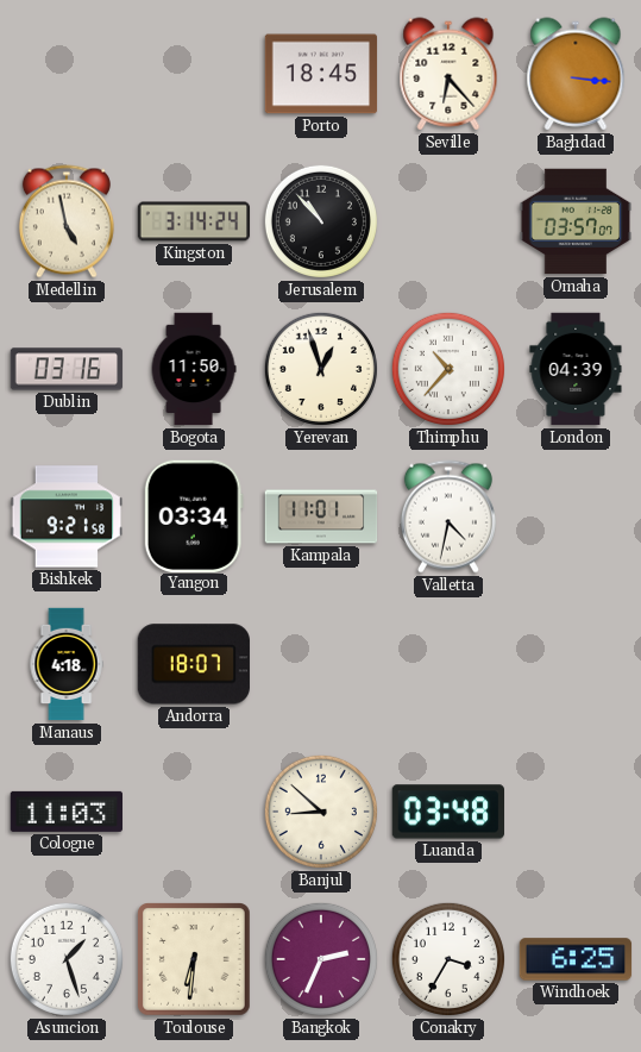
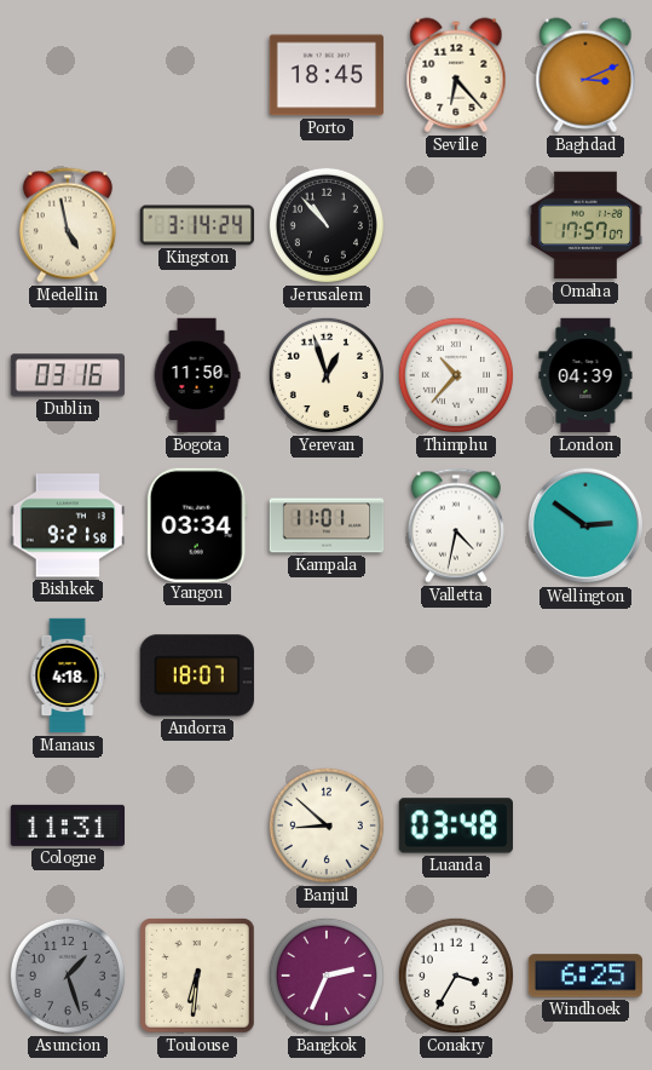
Baghdad: 3:16 -> 3:11 (585, 75)
Omaha: 03:57 -> 17:57 (585, 225)
Wellington: none -> 2:51 (585, 525)
Cologne: 11:03 -> 11:31 (68, 825)
Asuncion dial: white -> grey (68, 976)
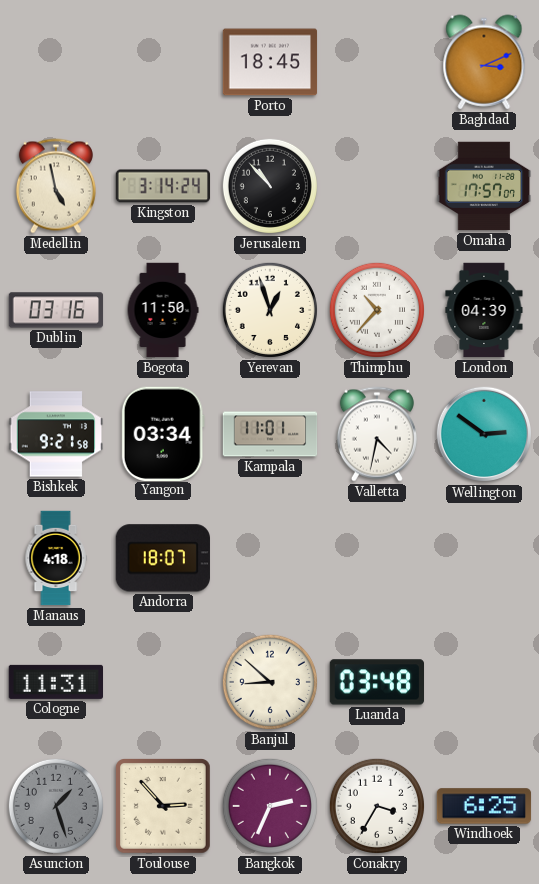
Seville: 6:23 -> none (456, 75)
Toulouse: 6:31 -> 2:53 (164, 807)
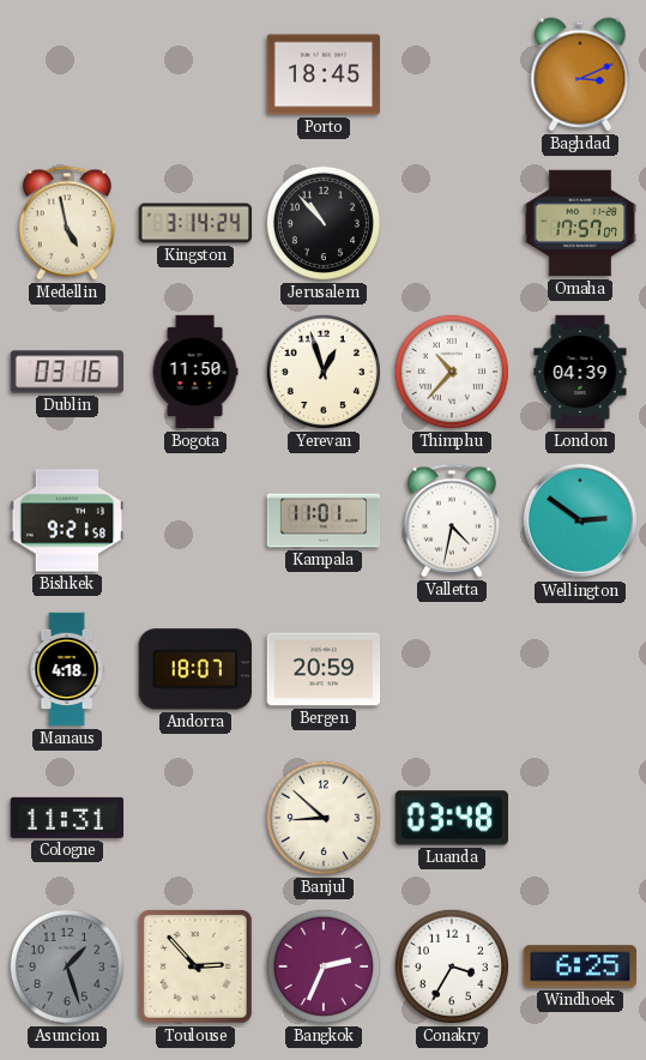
Yangon: 03:34 -> none (163, 433)
Bergen: none -> 20:59 (324, 669)
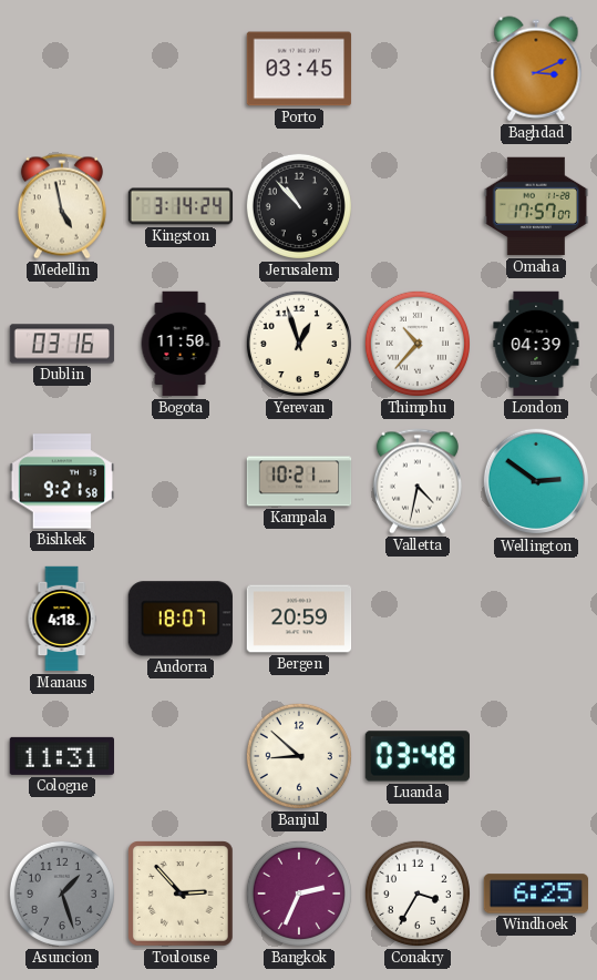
Porto: 18:45 -> 03:45 (299, 69)
Kampala: 11:01 -> 10:21 (299, 481)
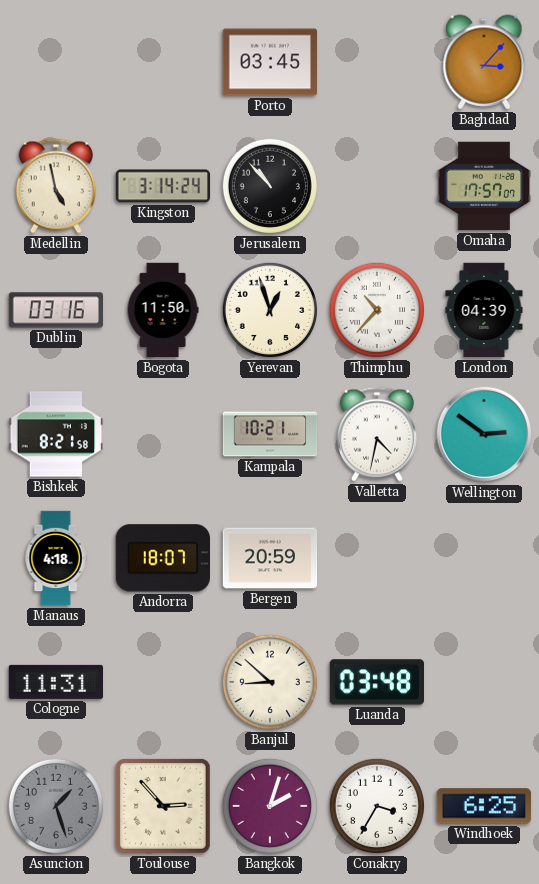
Baghdad: 3:11 -> 3:07 (484, 62)
Bishkek: 9:21 -> 8:21 (56, 434)
Bangkok: 2:34 -> 2:03 (270, 806)
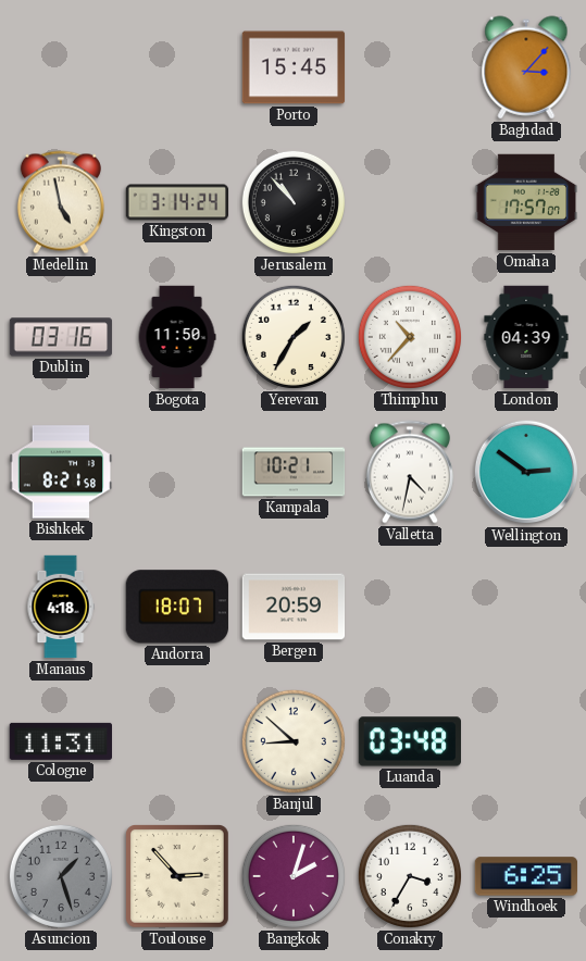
Porto: 03:45 -> 15:45 (294, 67)
Yerevan: 12:57 -> 1:35 (294, 337)
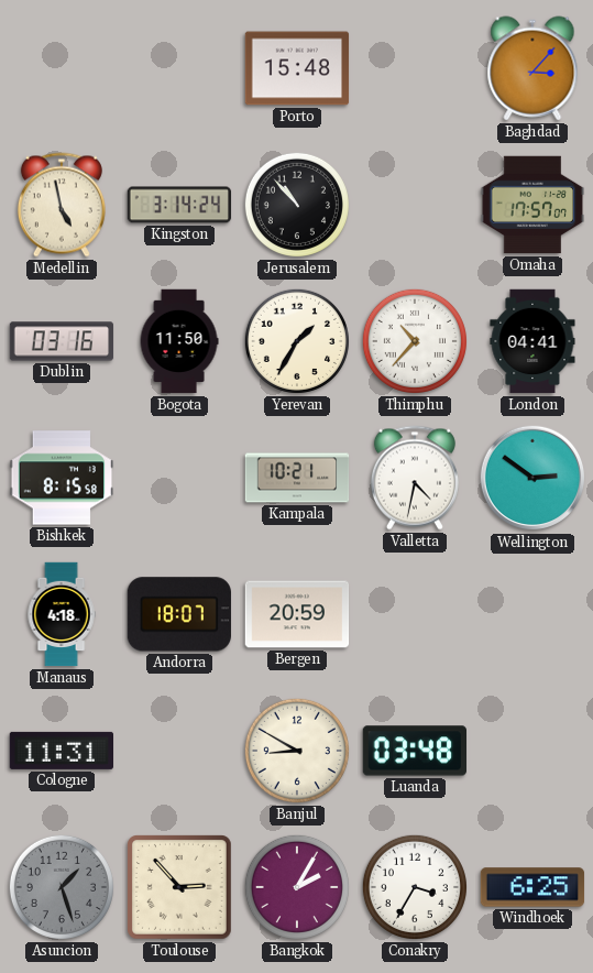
Porto: 15:45 -> 15:48 (297, 68)
London: 04:39 -> 04:41 (532, 341)
Bishkek: 8:21 -> 8:15 (62, 478)
Banjul: 8:52 -> 8:50 (297, 751)
Bangkok: 2:03 -> 2:05 (297, 887)
